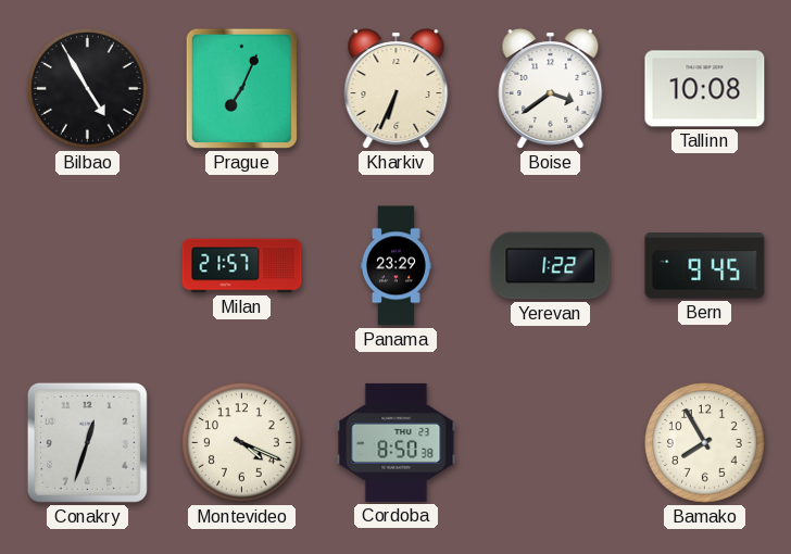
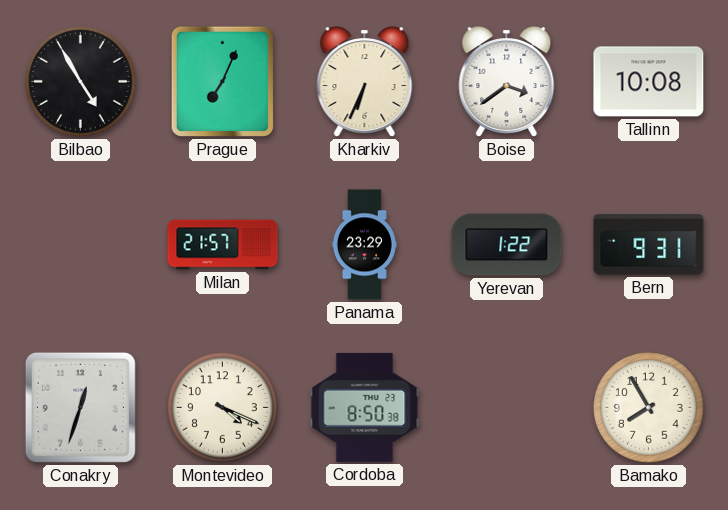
Bern: 9:45 -> 9:31 (649, 245)
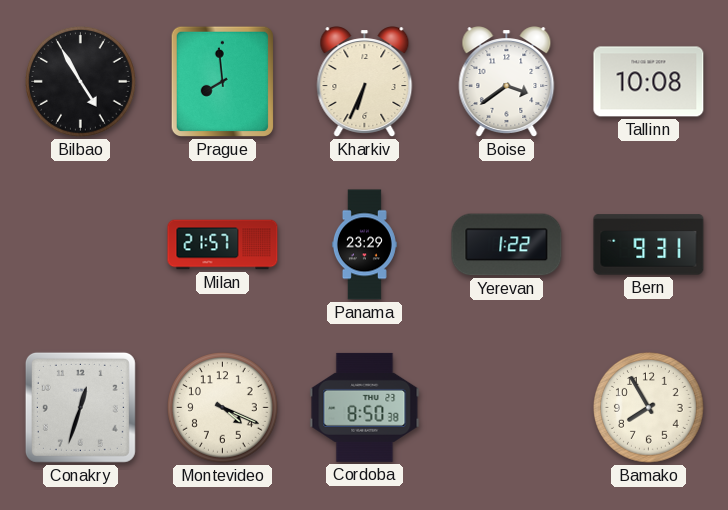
Prague: 7:04 -> 7:59 (222, 81)
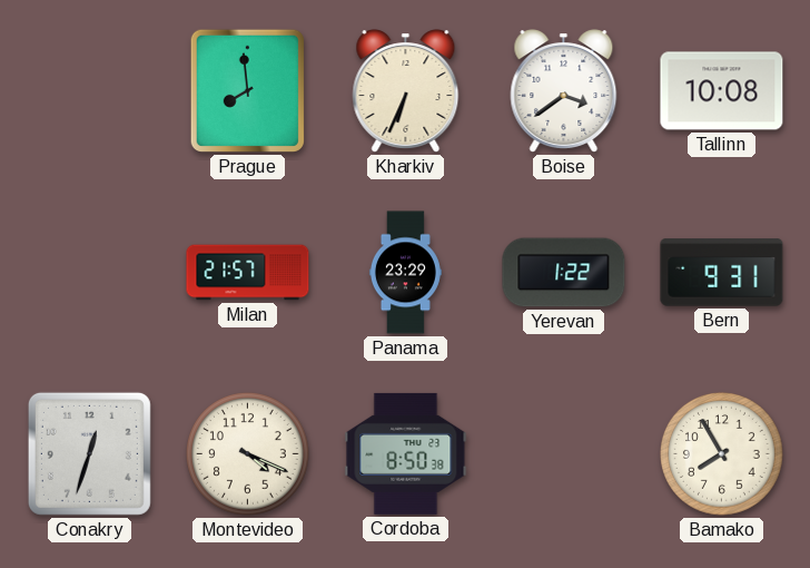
Bilbao: 4:55 -> none (81, 82)
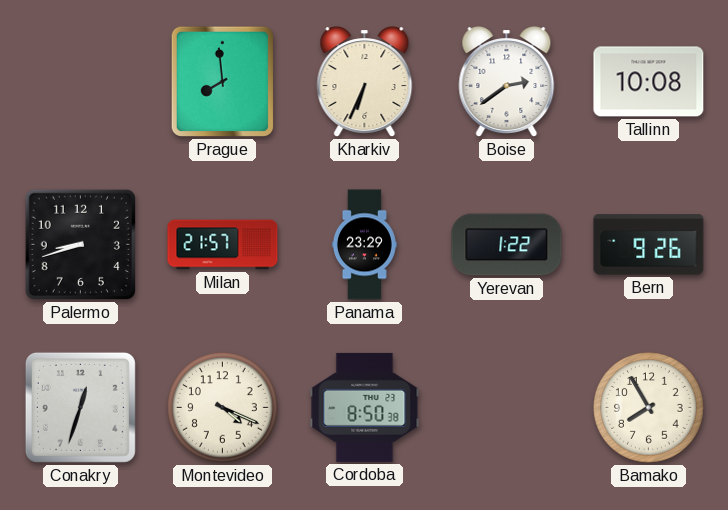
Boise: 3:39 -> 2:39 (507, 82)
Palermo: none -> 8:42 (80, 244)
Bern: 9:31 -> 9:26 (649, 245)
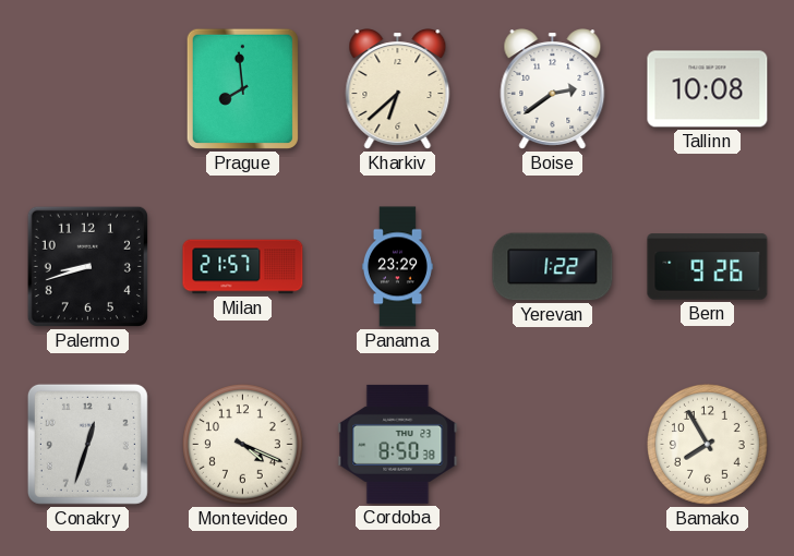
Kharkiv: 6:34 -> 6:38 (398, 89)
